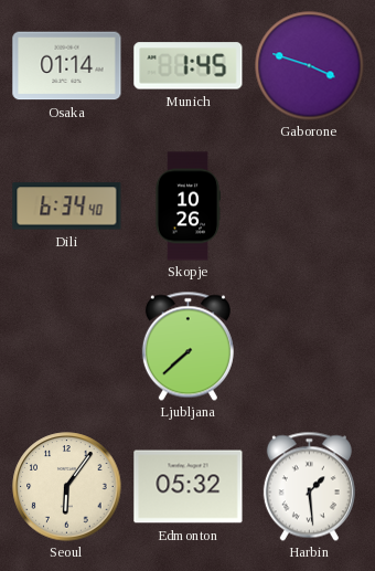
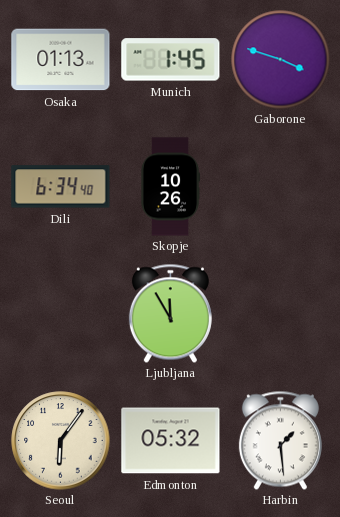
Osaka: 01:14 -> 01:13 (61, 60)
Ljubljana: 7:38 -> 11:55 (170, 313)
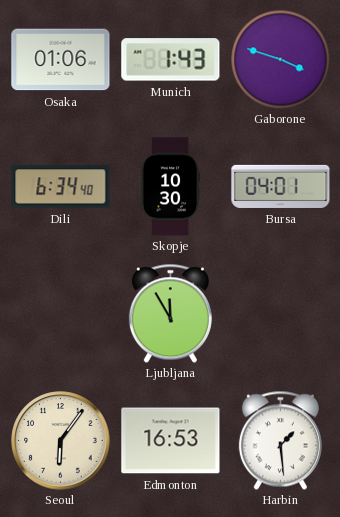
Osaka: 01:13 -> 01:06 (61, 60)
Munich: 1:45 -> 1:43 (171, 60)
Skopje: 10:26 -> 10:30 (170, 187)
Bursa: none -> 04:01 (281, 186)
Edmonton: 05:32 -> 16:53 (171, 441)
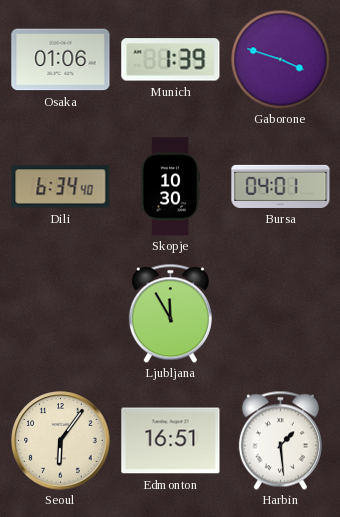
Munich: 1:43 -> 1:39 (171, 60)
Edmonton: 16:53 -> 16:51 (171, 441)
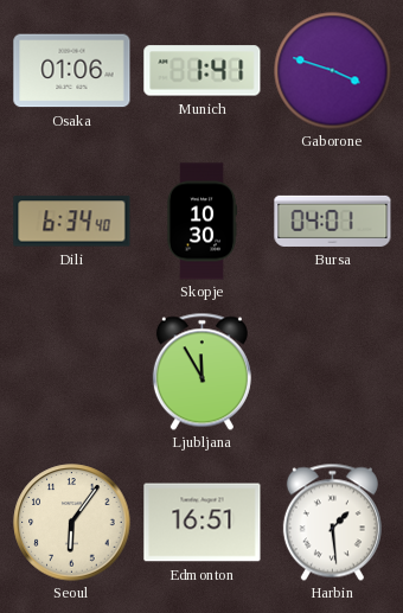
Munich: 1:39 -> 1:41 (203, 71)
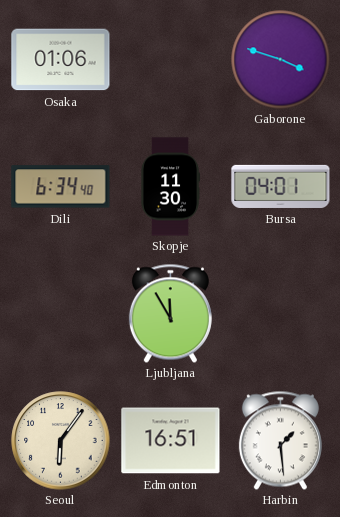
Munich: 1:41 -> none (203, 71)
Skopje: 10:30 -> 11:30 (170, 187)
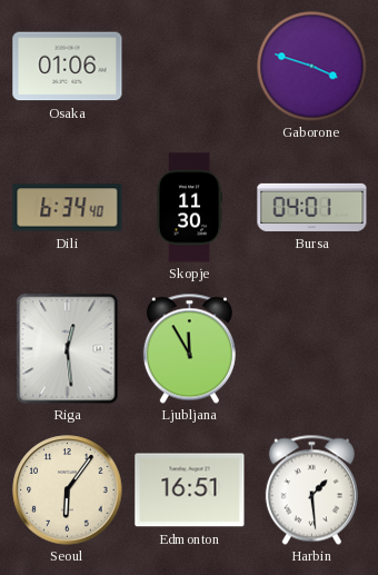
Riga: none -> 12:29 (68, 349)
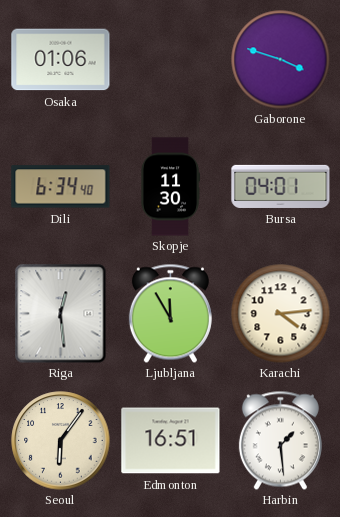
Karachi: none -> 4:14 (281, 314)
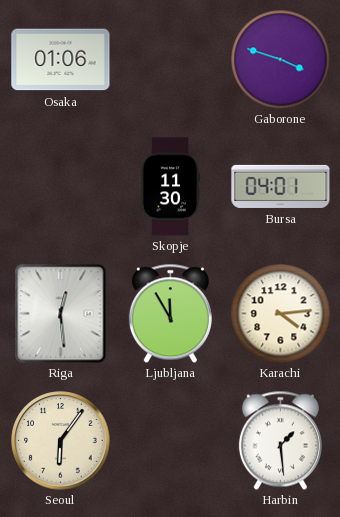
Dili: 6:34 -> none (61, 187)
Edmonton: 16:51 -> none (171, 441)
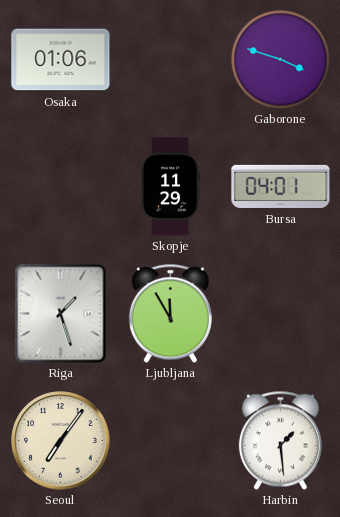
Skopje: 11:30 -> 11:29 (170, 187)
Riga: 12:29 -> 1:27 (61, 314)
Karachi: 4:14 -> none (281, 314)
Seoul: 6:06 -> 7:06 (61, 441)
